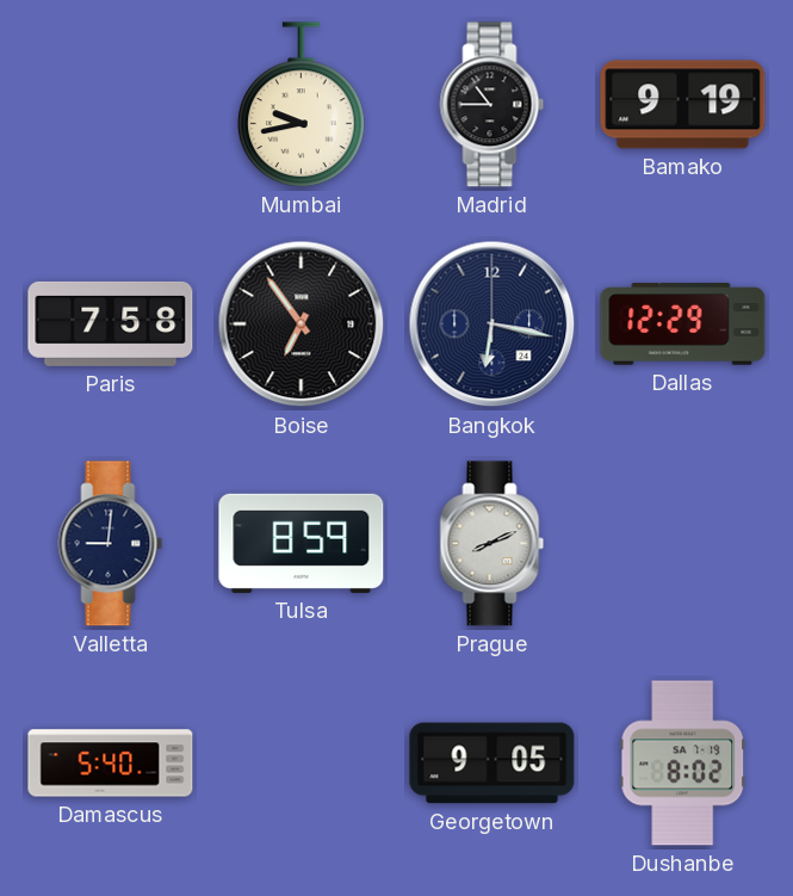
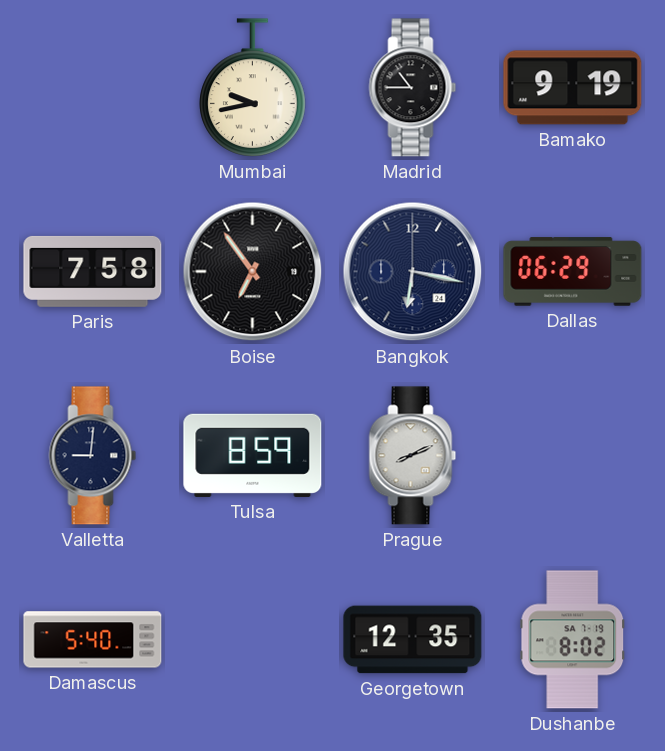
Dallas: 12:29 -> 06:29 (573, 272)
Georgetown: 9:05 -> 12:35 (413, 640)
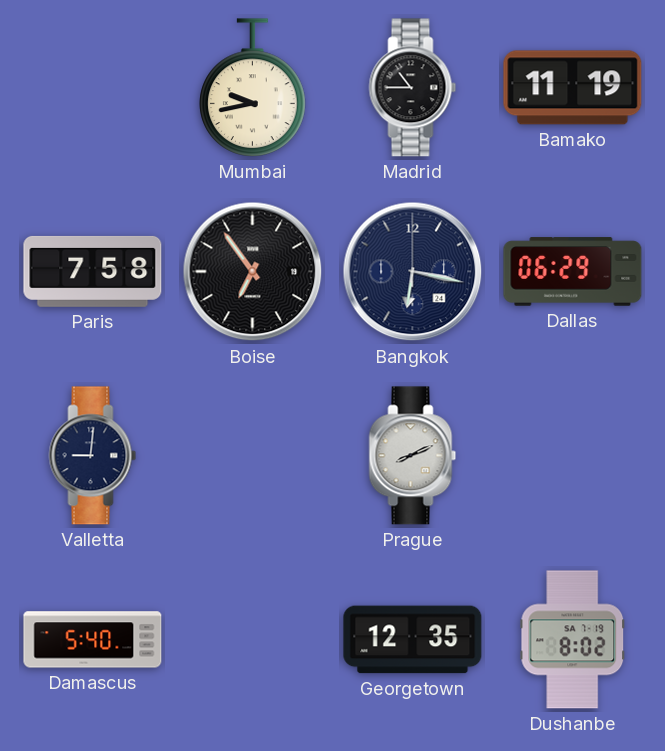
Bamako: 9:19 -> 11:19 (573, 88)
Tulsa: 8:59 -> none (253, 455)
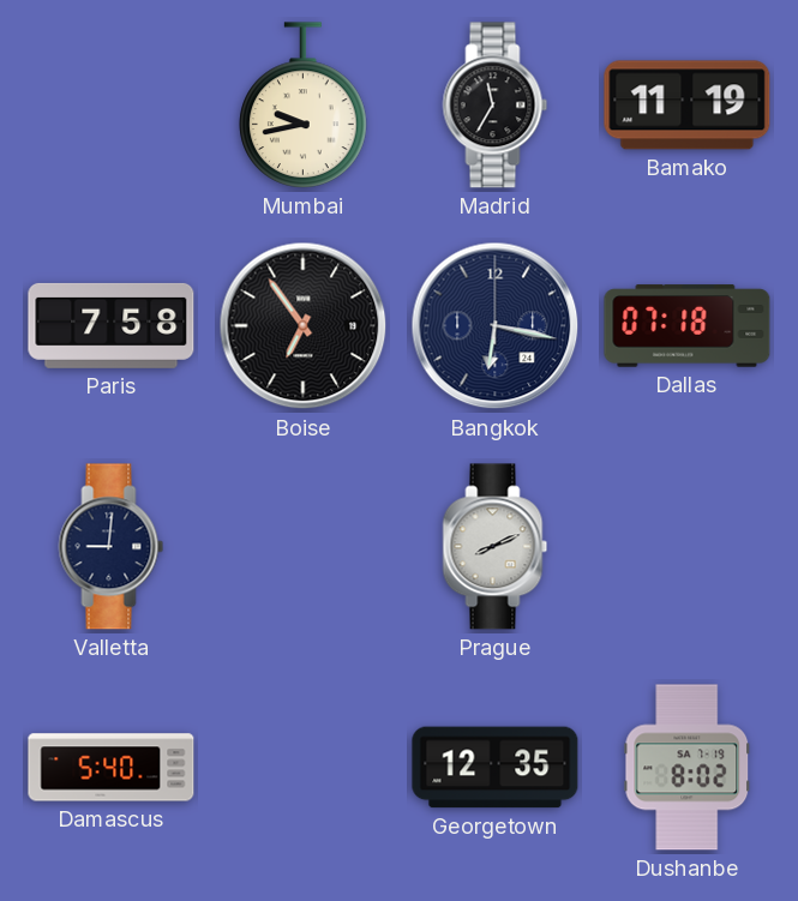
Madrid: 10:45 -> 11:35 (496, 106)
Dallas: 06:29 -> 07:18 (688, 326)
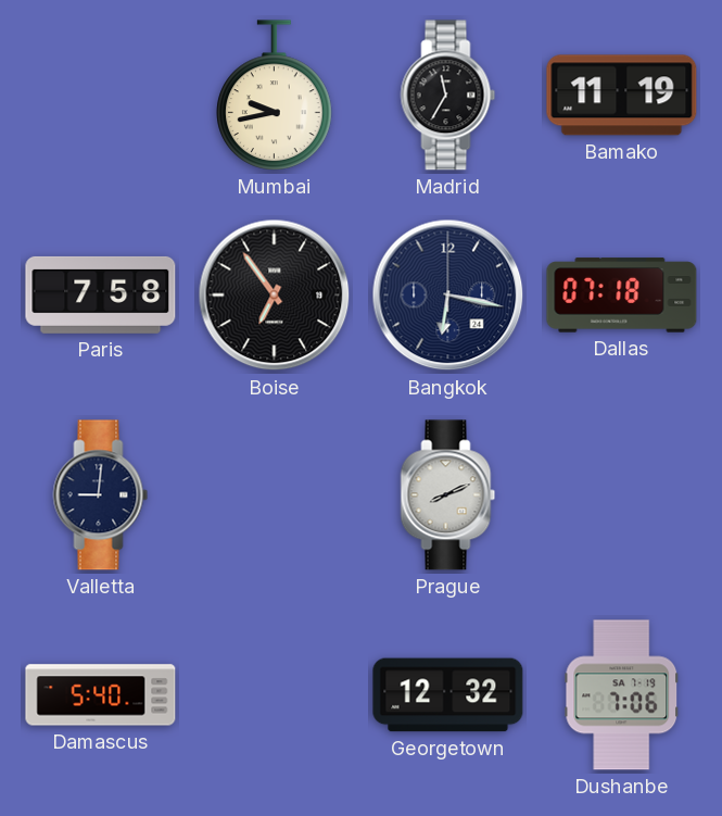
Georgetown: 12:35 -> 12:32 (448, 695)
Dushanbe: 8:02 -> 7:06 (622, 695)
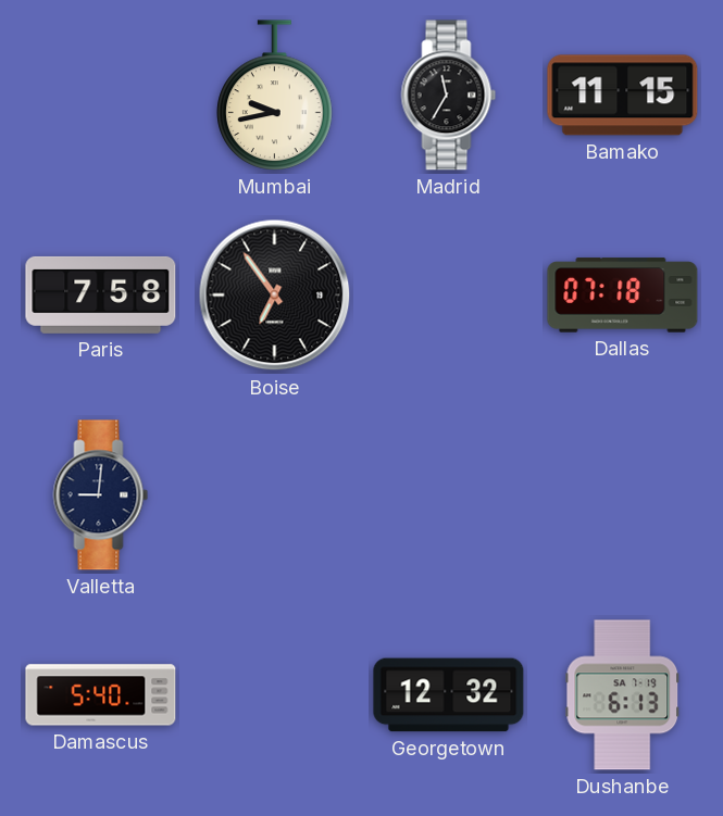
Bamako: 11:19 -> 11:15 (623, 96)
Bangkok: 6:17 -> none (448, 296)
Prague: 8:11 -> none (448, 495)
Dushanbe: 7:06 -> 6:13 (623, 695)
